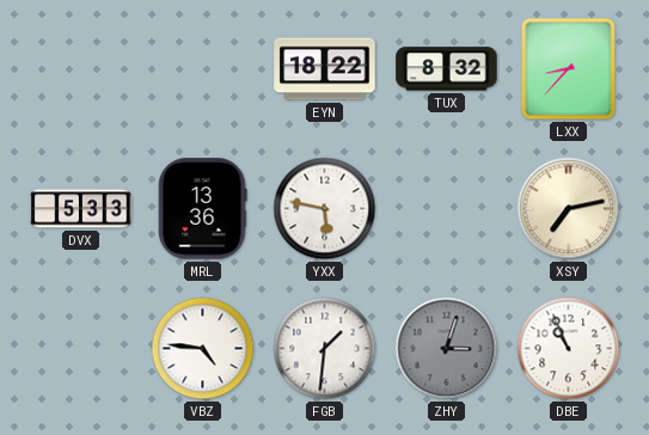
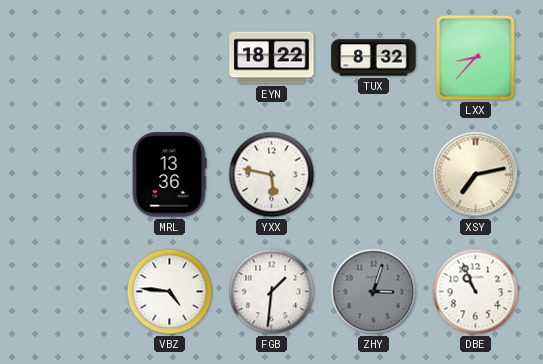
DVX: 5:33 -> none (81, 209)
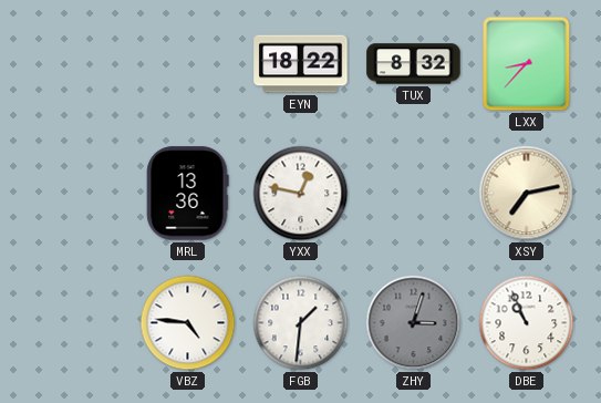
YXX: 5:47 -> 12:47 (301, 194)
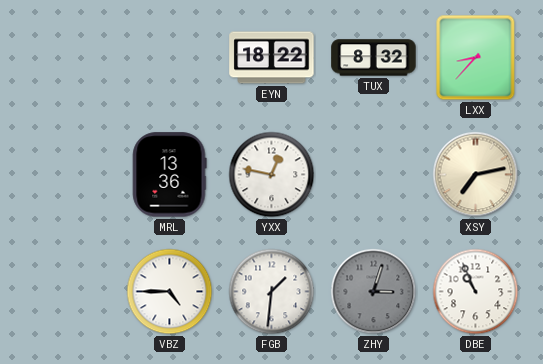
VBZ: 4:46 -> 4:45 (170, 292)
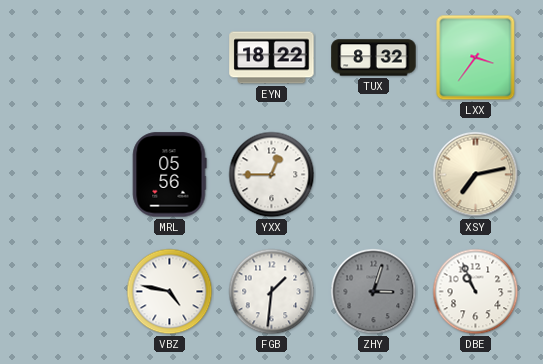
LXX: 8:37 -> 3:36 (476, 58)
MRL: 13:36 -> 05:56 (170, 175)
YXX: 12:47 -> 12:45 (272, 175)
VBZ: 4:45 -> 4:47 (170, 292)
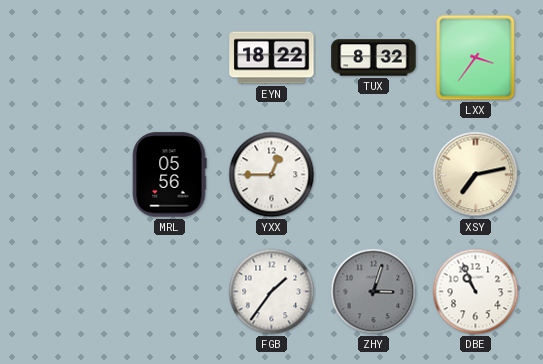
VBZ: 4:47 -> none (170, 292)
FGB: 1:31 -> 1:36 (272, 292)
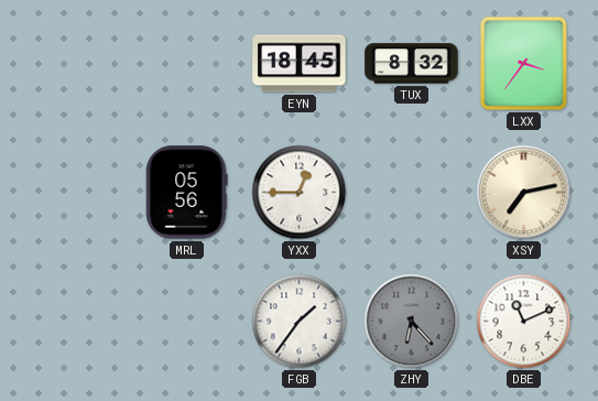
EYN: 18:22 -> 18:45 (300, 64)
ZHY: 3:03 -> 6:23 (412, 322)
DBE: 10:56 -> 11:11 (524, 322)
